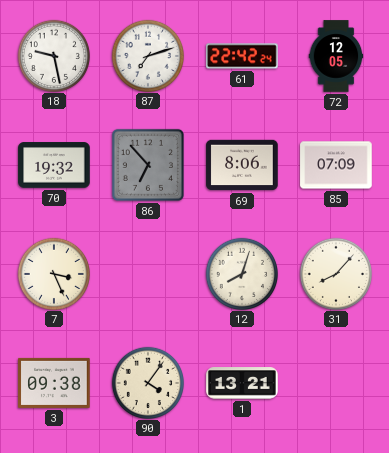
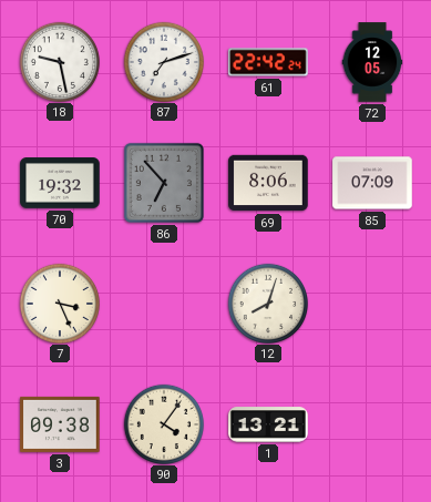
31: 8:07 -> none (335, 273)
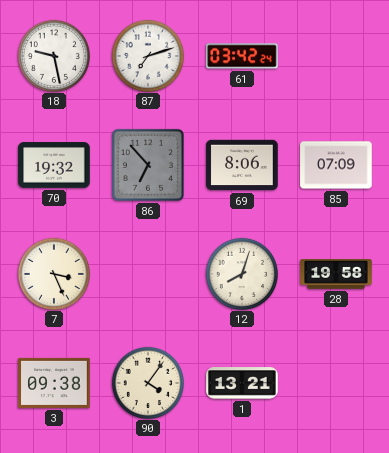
61: 22:42 -> 03:42 (242, 56)
72: 12:05 -> none (372, 62)
28: none -> 19:58 (336, 274)
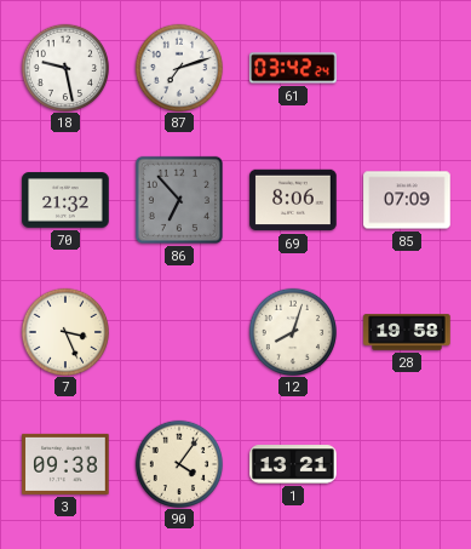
70: 19:32 -> 21:32 (65, 200)
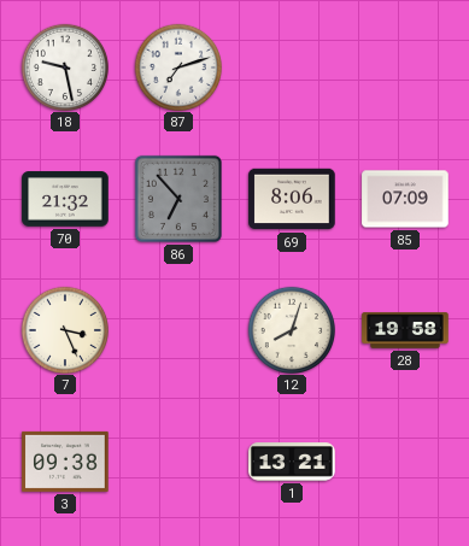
61: 03:42 -> none (293, 68)
90: 4:06 -> none (178, 463)
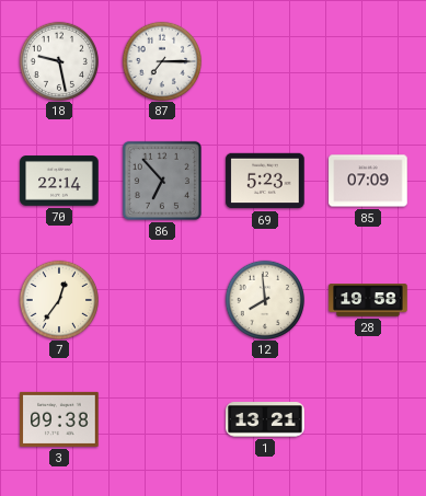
87: 7:12 -> 7:15 (161, 60)
70: 21:32 -> 22:14 (59, 181)
69: 8:06 -> 5:23 (265, 181)
7: 3:26 -> 12:36 (58, 299)
12: 8:03 -> 7:59 (264, 299)
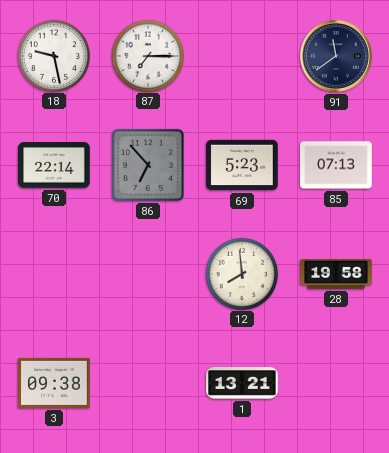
91: none -> 11:39 (336, 56)
85: 07:09 -> 07:13 (336, 165)
7: 12:36 -> none (58, 299)
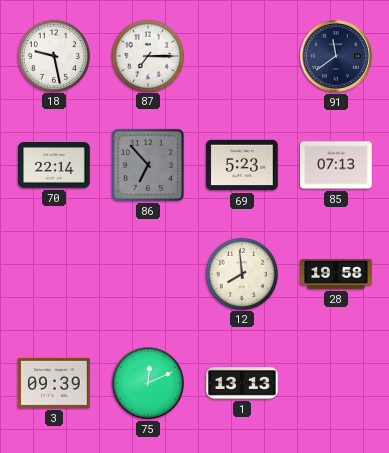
3: 09:38 -> 09:39 (54, 383)
75: none -> 12:11 (148, 383)
1: 13:21 -> 13:13 (242, 383)
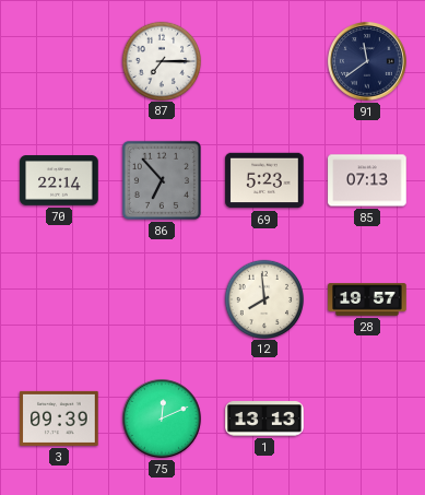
18: 9:28 -> none (53, 55)
28: 19:58 -> 19:57 (367, 299)
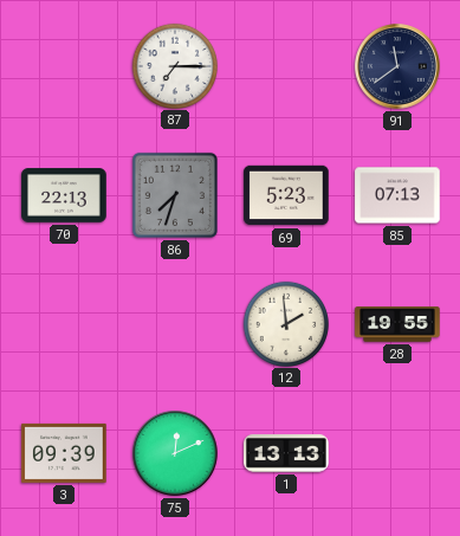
70: 22:14 -> 22:13 (64, 195)
86: 6:53 -> 7:33 (175, 195)
12: 7:59 -> 1:59 (285, 323)
28: 19:57 -> 19:55 (397, 324)
